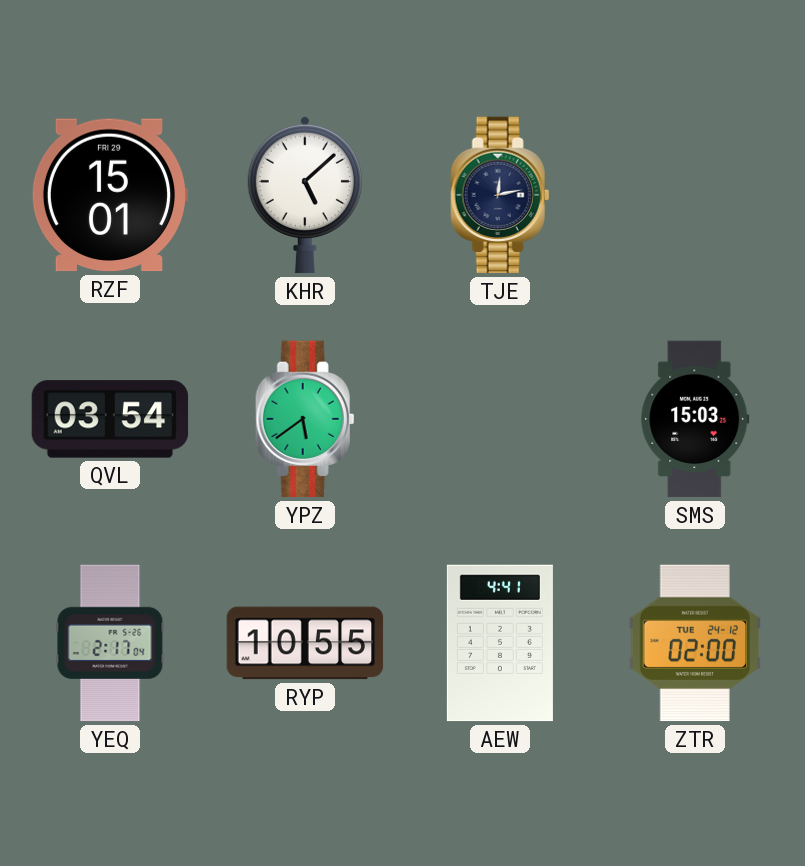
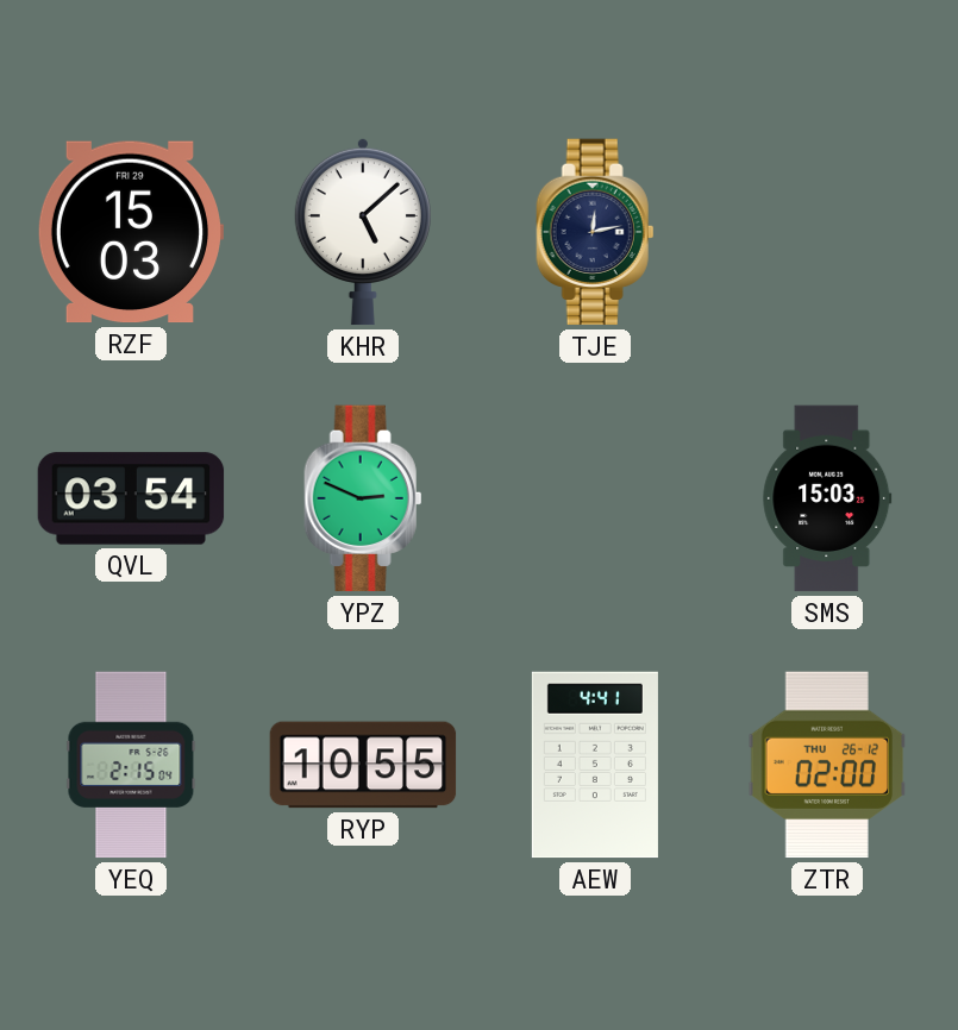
RZF: 15:01 -> 15:03 (130, 232)
YPZ: 5:39 -> 2:49 (363, 498)
YEQ: 2:17 -> 2:15 (131, 765)
ZTR date: TUE 24-12 -> THU 26-12 (827, 765)
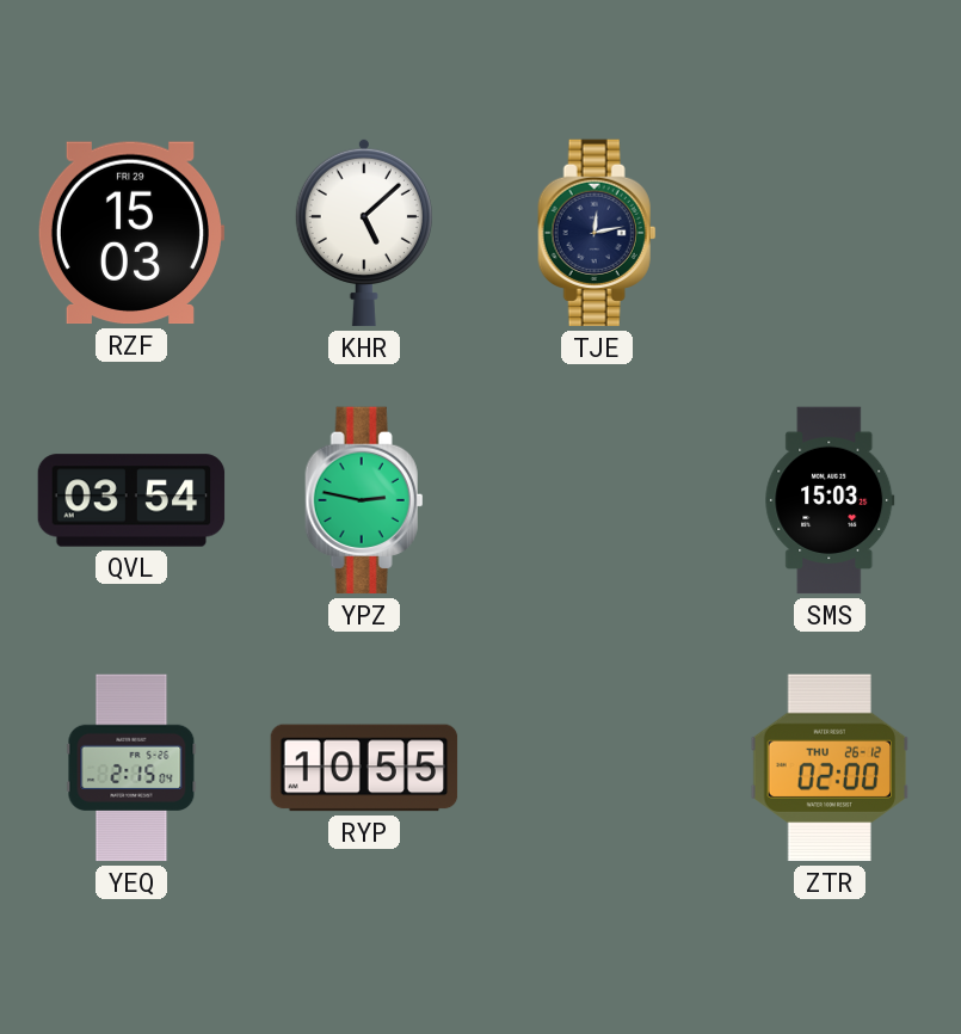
YPZ: 2:49 -> 2:47 (364, 500)
AEW: 4:41 -> none (595, 765)
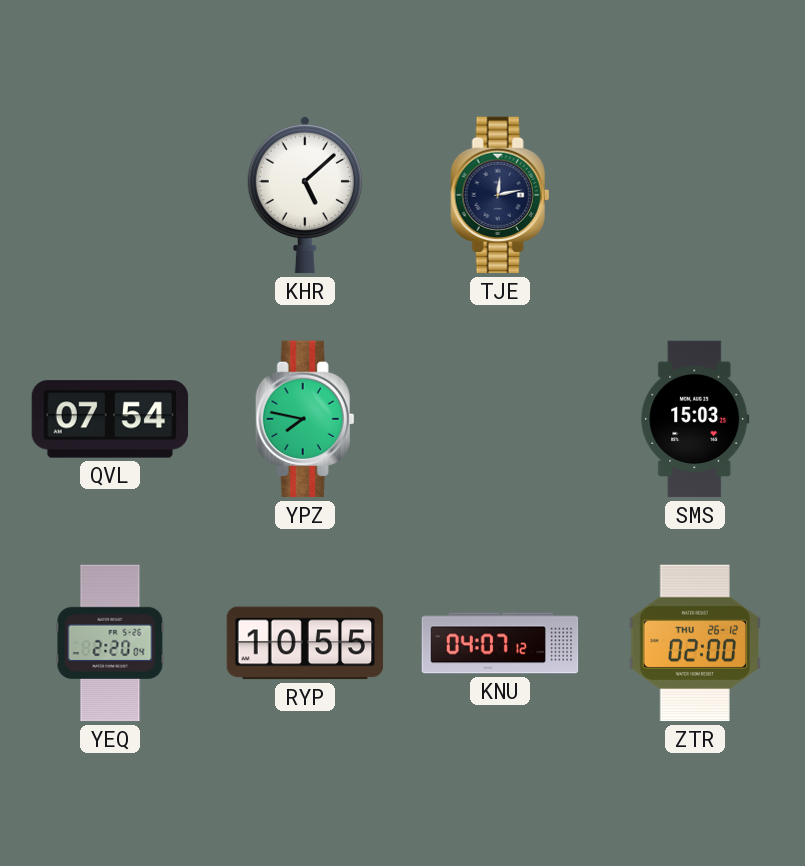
RZF: 15:03 -> none (130, 233)
QVL: 03:54 -> 07:54 (110, 419)
YPZ: 2:47 -> 7:47 (305, 419)
YEQ: 2:15 -> 2:20 (110, 643)
KNU: none -> 04:07 (500, 643)
